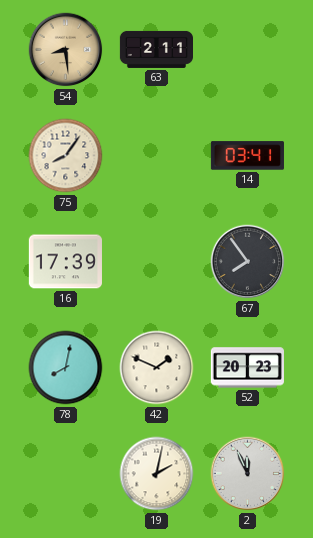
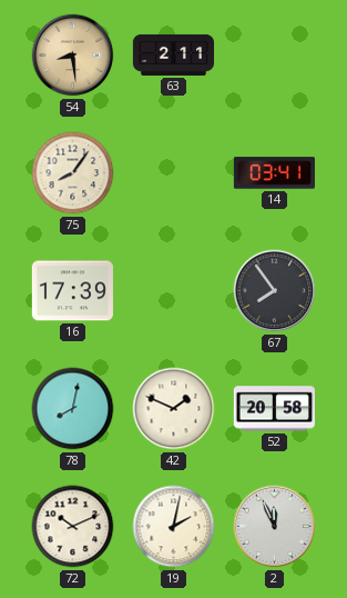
52: 20:23 -> 20:58 (274, 409)
72: none -> 10:11 (73, 527)
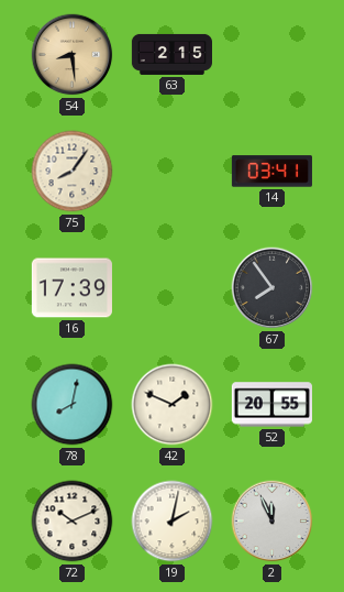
63: 2:11 -> 2:15 (171, 54)
52: 20:58 -> 20:55 (271, 405)
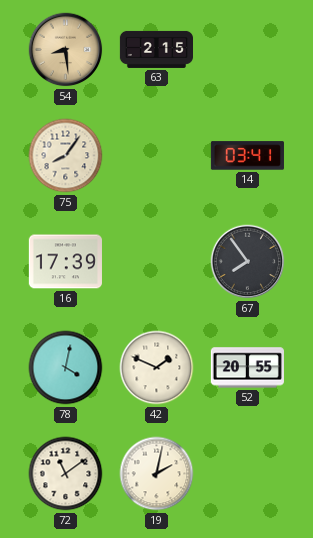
78: 8:02 -> 4:02 (66, 368)
72: 10:11 -> 11:09 (66, 474)
2: 11:56 -> none (273, 522)
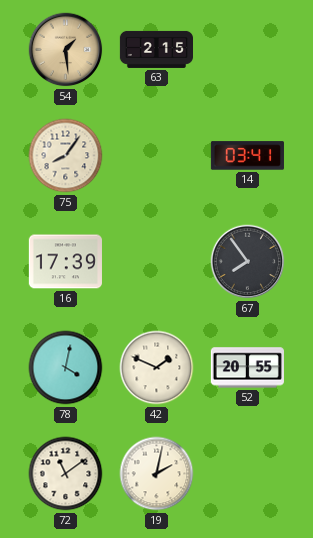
54: 8:29 -> 1:29 (66, 50)
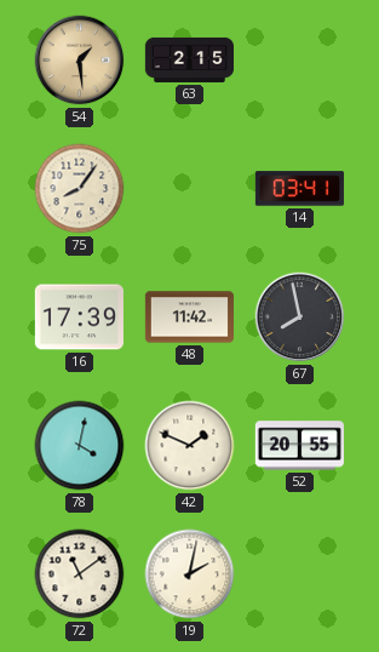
48: none -> 11:42 (189, 318)
67: 7:54 -> 7:58 (300, 318)
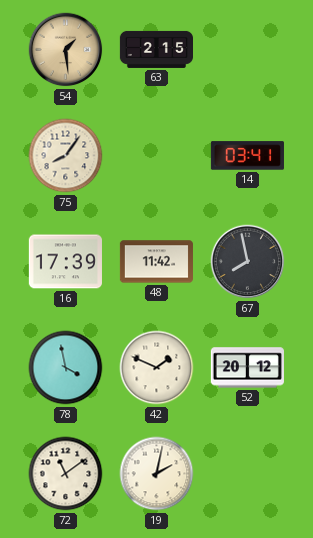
78: 4:02 -> 3:58 (66, 368)
52: 20:55 -> 20:12 (247, 368)
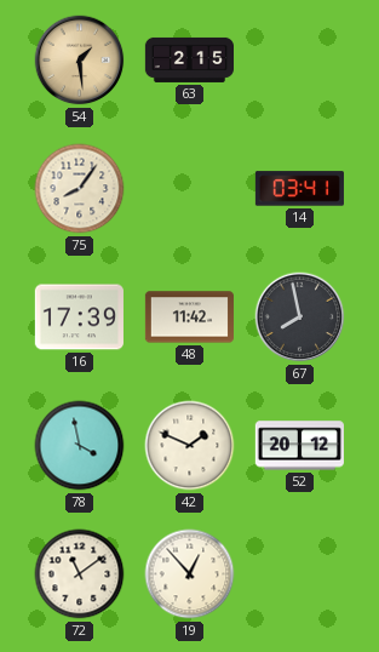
19: 2:02 -> 12:53 (190, 574)
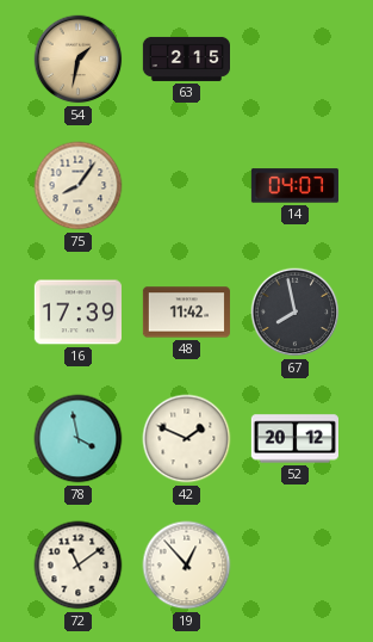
54: 1:29 -> 1:32 (79, 60)
14: 03:41 -> 04:07 (294, 186)
